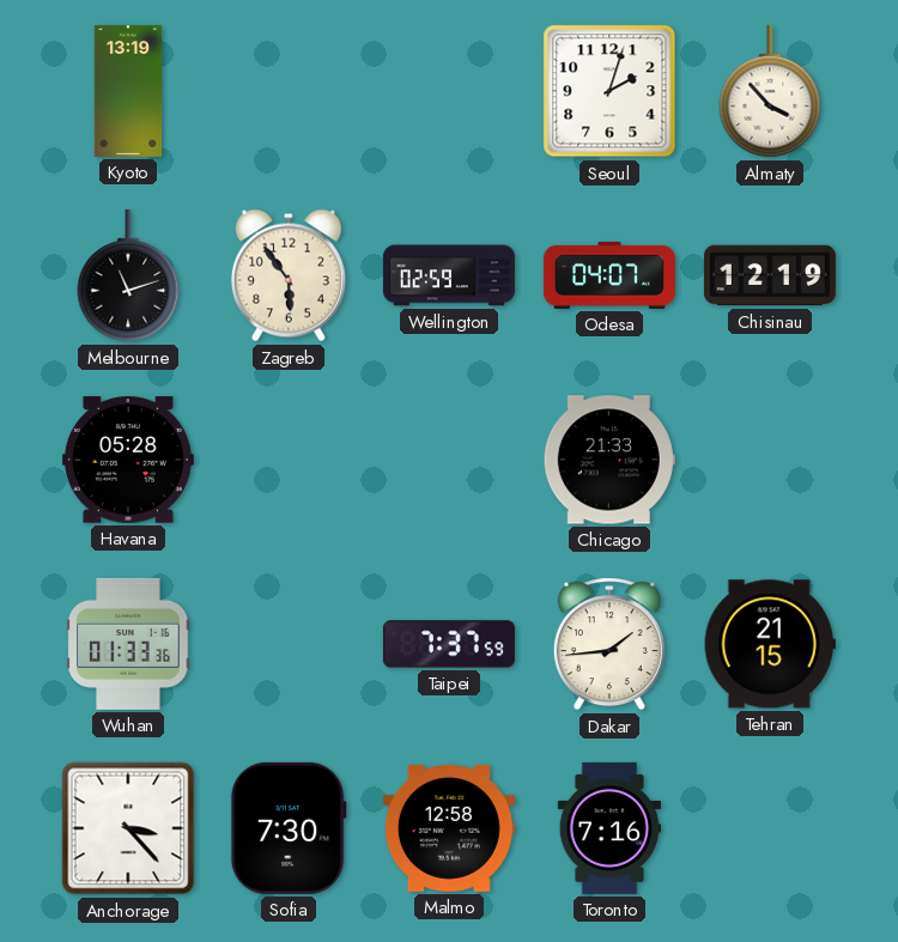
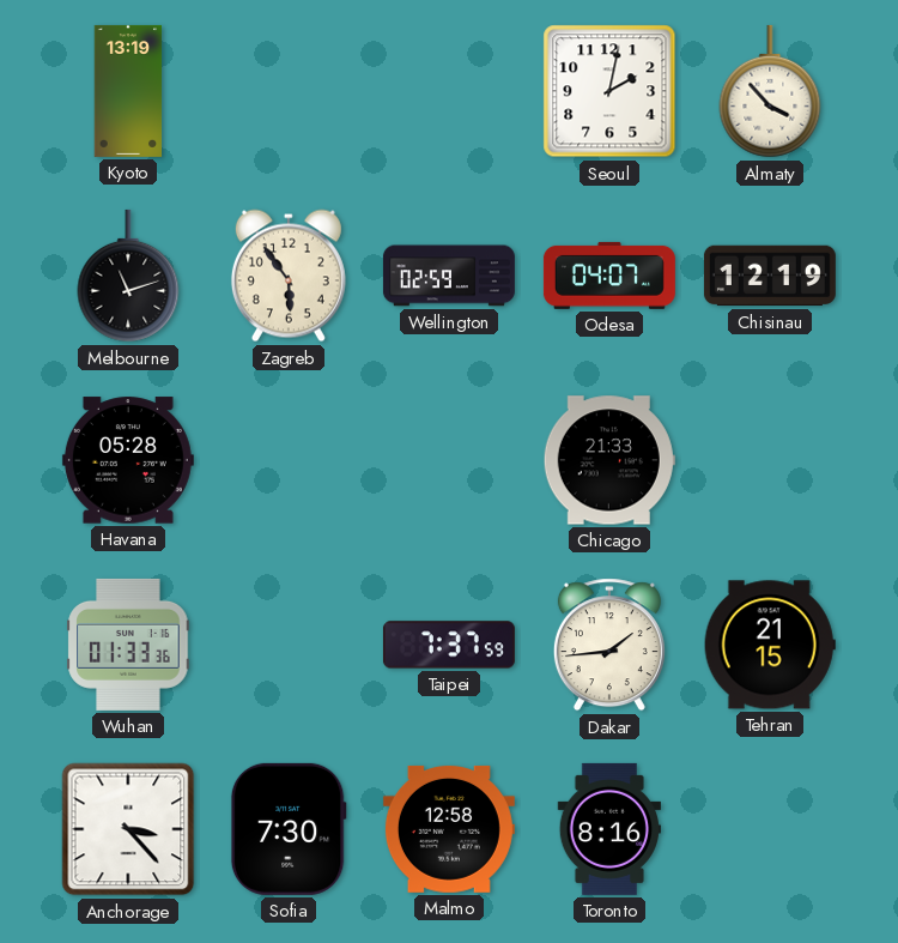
Seoul: 2:03 -> 2:02 (609, 91)
Toronto: 7:16 -> 8:16 (608, 829)
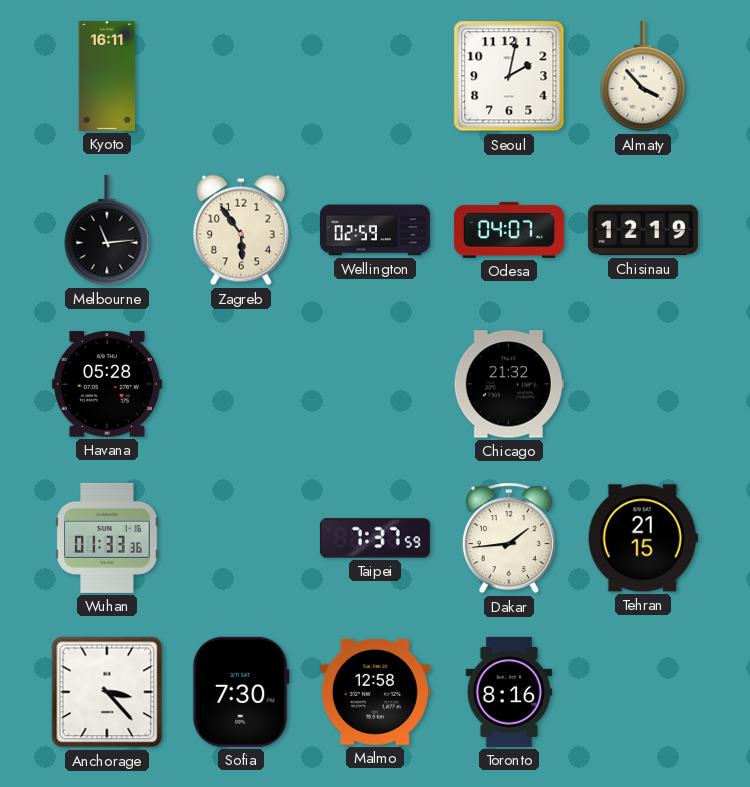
Kyoto: 13:19 -> 16:11 (107, 76)
Melbourne: 11:12 -> 11:14 (107, 230)
Chicago: 21:33 -> 21:32 (509, 384)
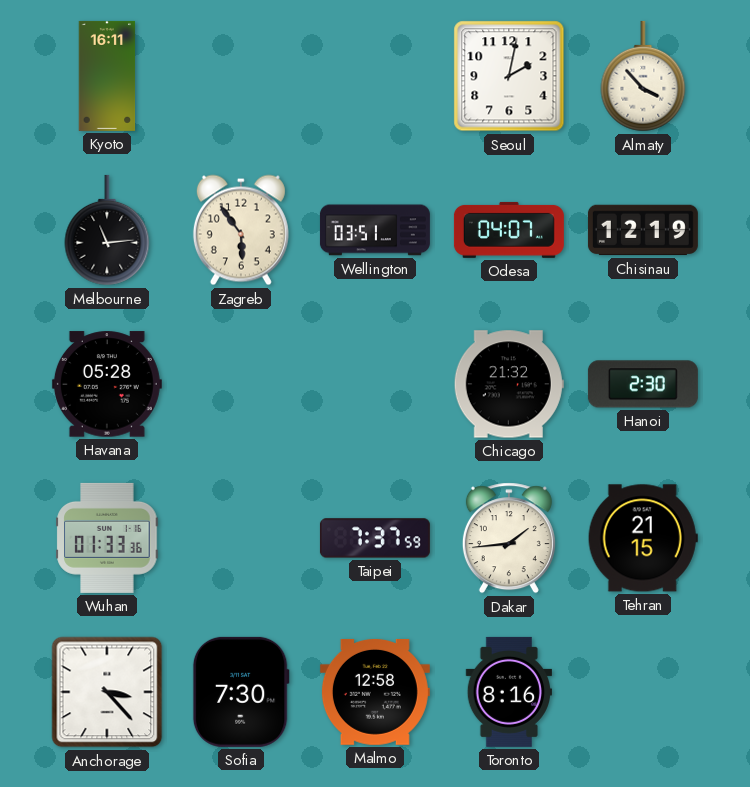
Wellington: 02:59 -> 03:51 (375, 230)
Hanoi: none -> 2:30 (643, 384)
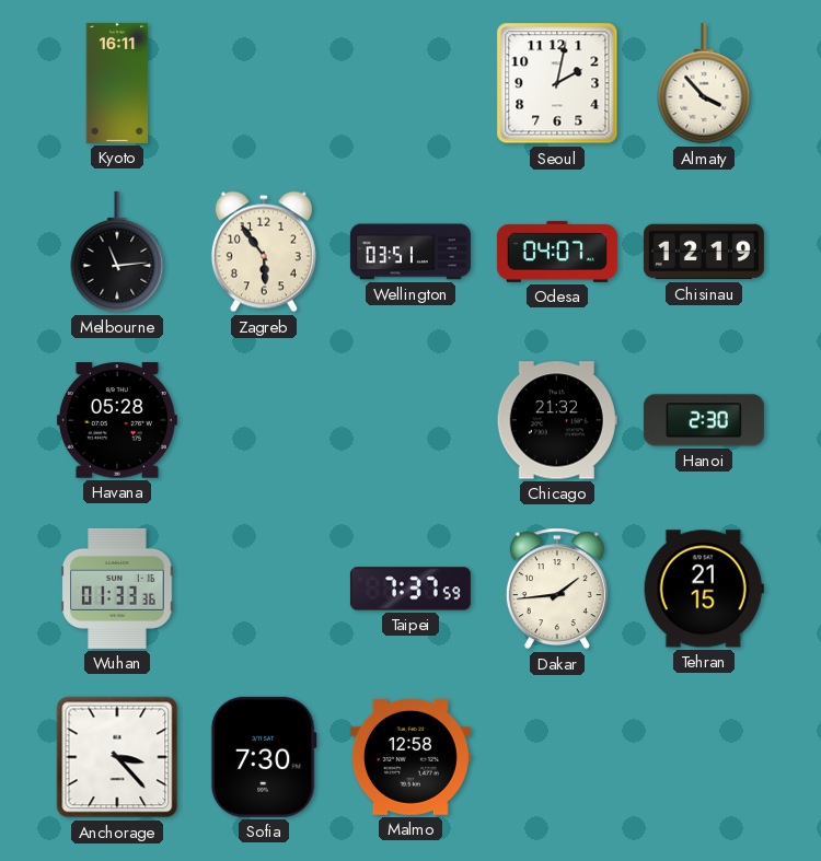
Toronto: 8:16 -> none (508, 692)
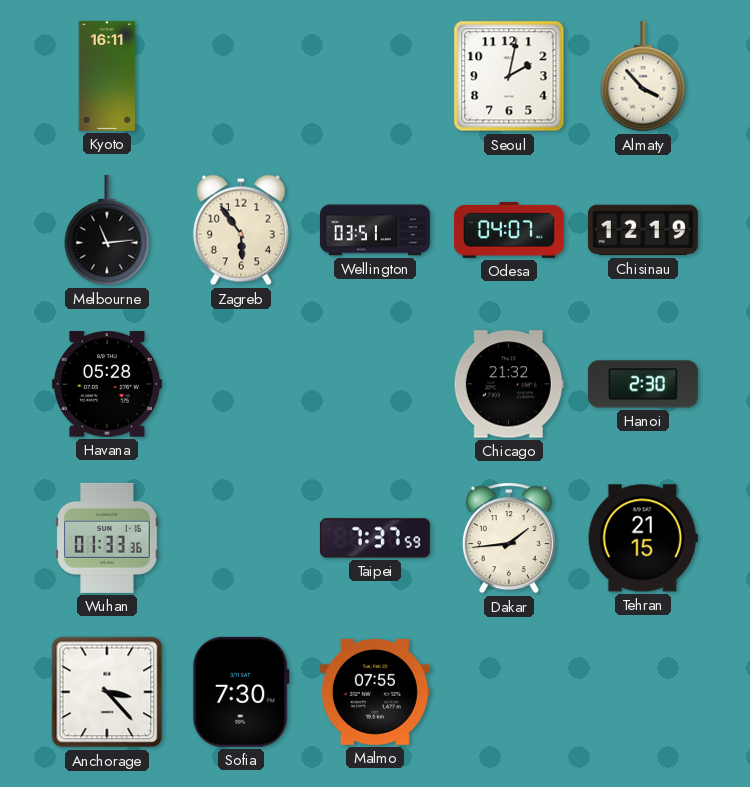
Malmo: 12:58 -> 07:55 (375, 692)
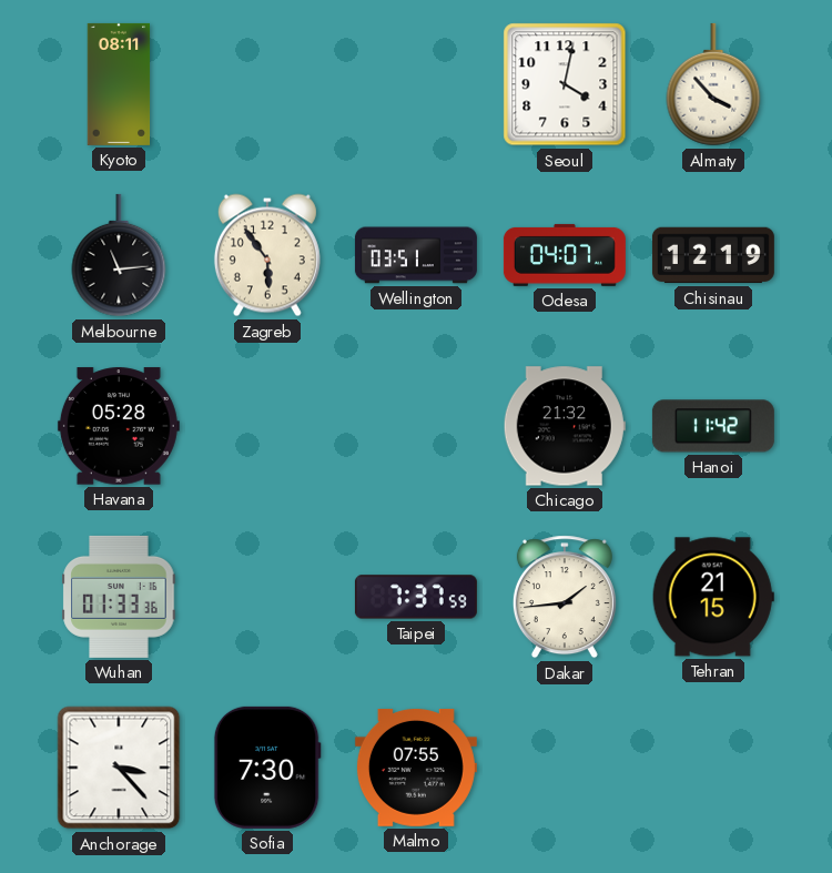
Kyoto: 16:11 -> 08:11 (119, 84)
Seoul: 2:02 -> 4:02 (565, 84)
Hanoi: 2:30 -> 11:42 (713, 426)
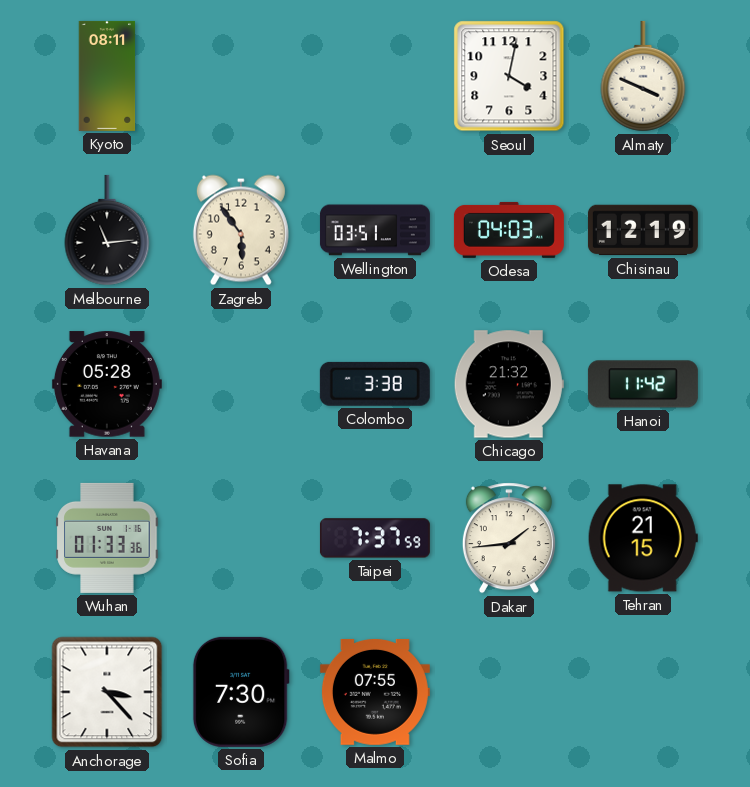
Almaty: 3:53 -> 3:49 (643, 76)
Odesa: 04:07 -> 04:03 (509, 230)
Colombo: none -> 3:38 (375, 384)
